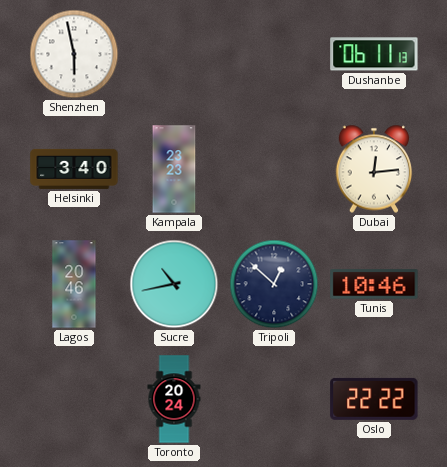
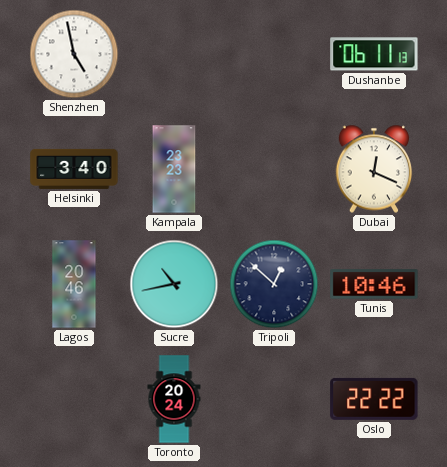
Shenzhen: 5:58 -> 4:58 (74, 54)
Dubai: 12:14 -> 12:19 (374, 169)
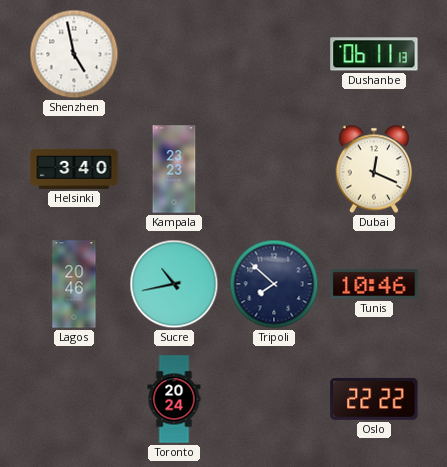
Tripoli: 12:52 -> 7:52 (274, 284)
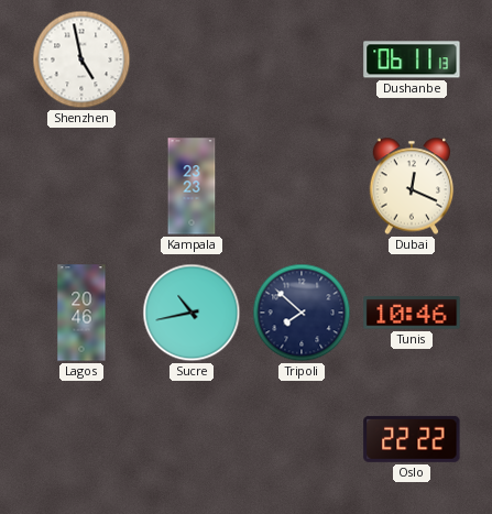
Helsinki: 3:40 -> none (74, 169)
Toronto: 20:24 -> none (174, 399)
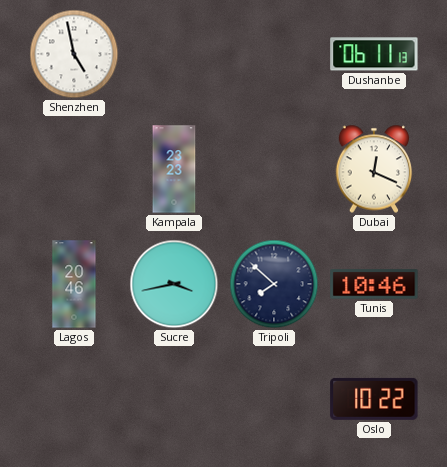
Sucre: 10:43 -> 3:43 (174, 284)
Oslo: 22:22 -> 10:22 (374, 399)
